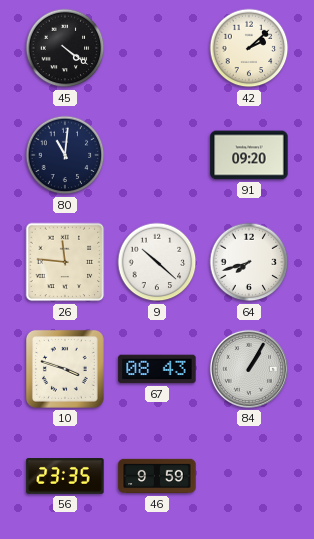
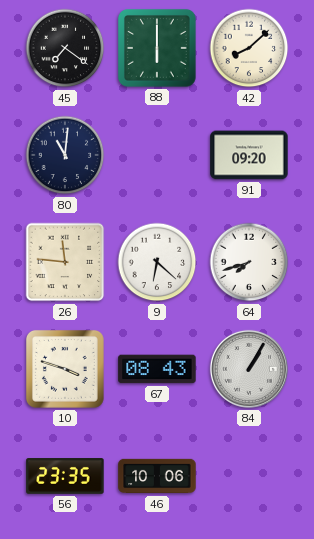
45: 4:21 -> 7:21 (65, 48)
88: none -> 6:00 (157, 48)
42: 2:08 -> 8:08 (249, 48)
9: 10:22 -> 6:22 (157, 262)
46: 9:59 -> 10:06 (157, 476)
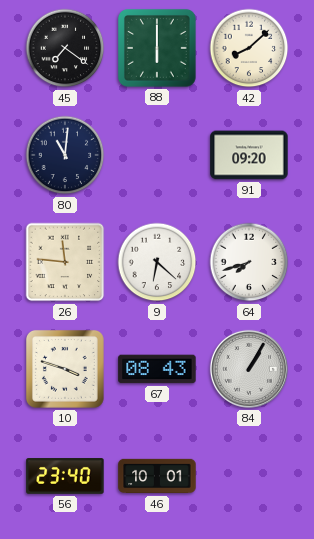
56: 23:35 -> 23:40 (65, 476)
46: 10:06 -> 10:01 (157, 476)
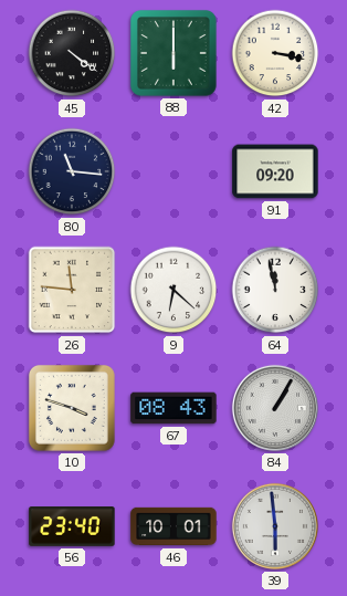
45: 7:21 -> 4:21 (72, 53)
42: 8:08 -> 3:17 (275, 53)
80: 11:01 -> 11:16 (72, 171)
64: 7:42 -> 11:58 (275, 290)
39: none -> 5:59 (275, 526)
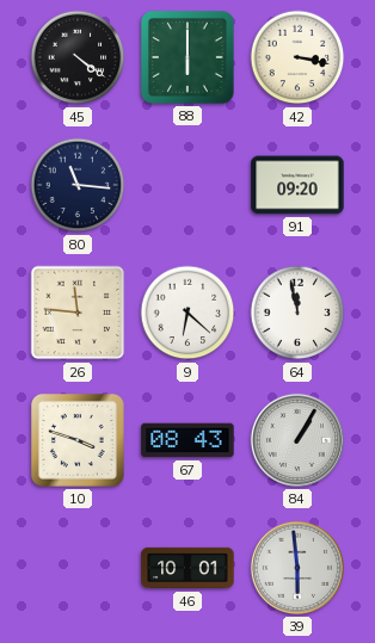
56: 23:40 -> none (72, 526)
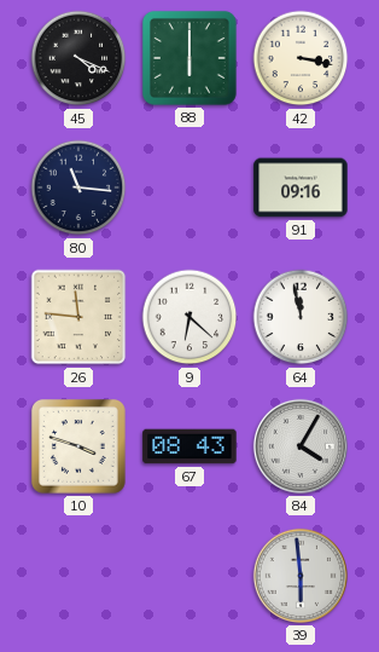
45: 4:21 -> 4:19 (78, 58)
91: 09:20 -> 09:16 (301, 187)
84: 1:05 -> 4:05 (301, 446)
46: 10:01 -> none (187, 568)
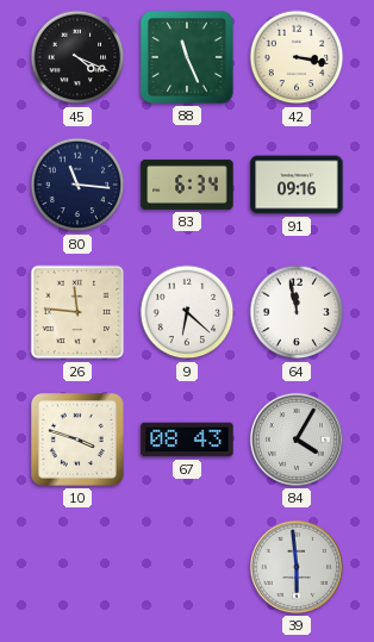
88: 6:00 -> 11:26 (187, 57)
83: none -> 6:34 (187, 185)
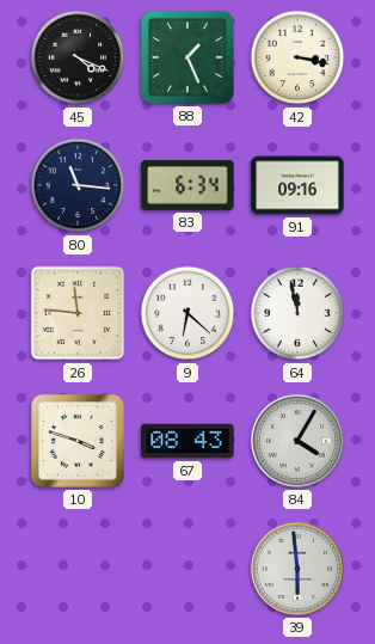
88: 11:26 -> 1:26 (187, 57)
